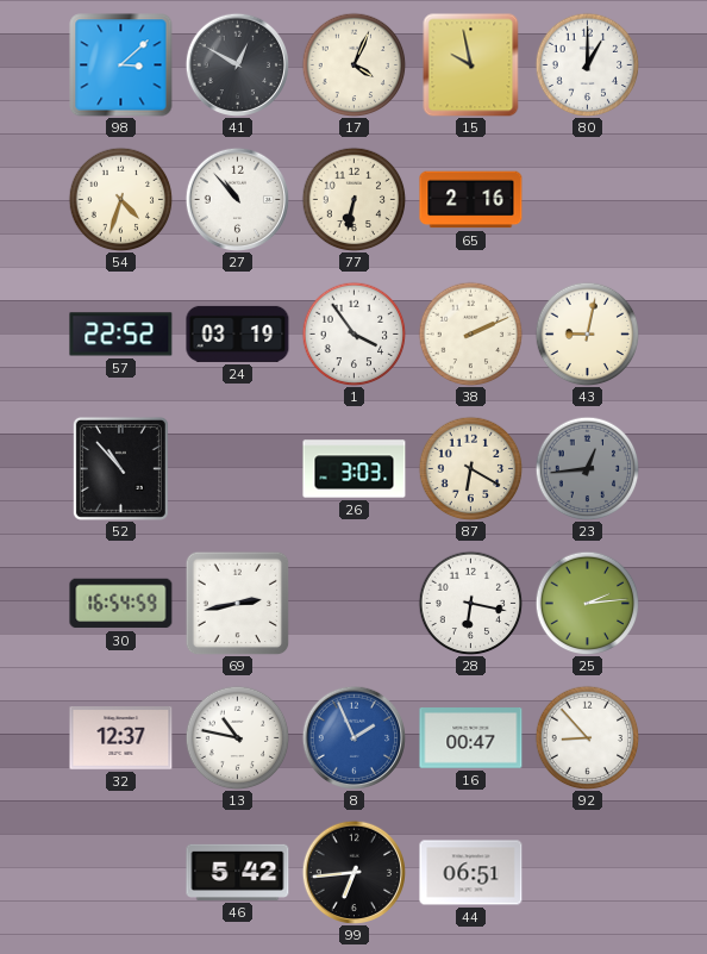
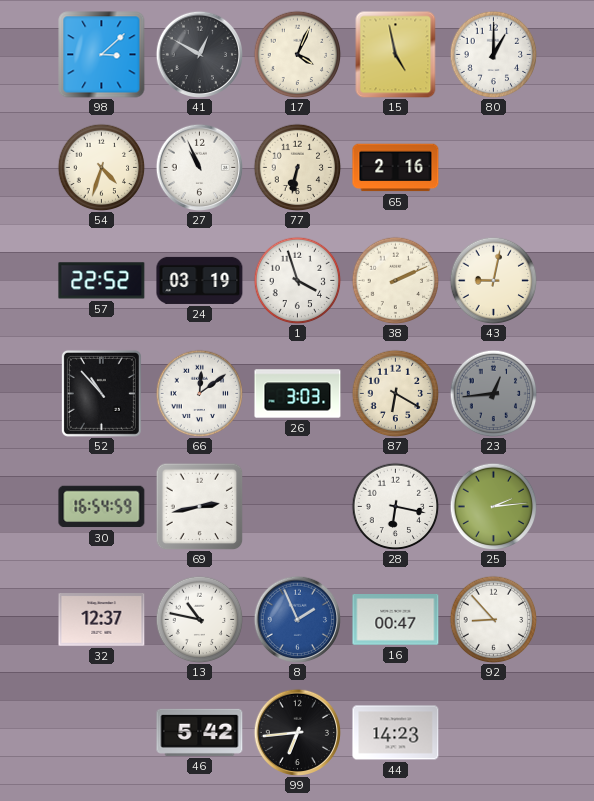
15: 9:58 -> 4:58 (396, 54)
27: 10:53 -> 10:56 (199, 167)
1: 3:54 -> 3:57 (297, 280)
66: none -> 12:09 (199, 393)
44: 06:51 -> 14:23 (396, 733)
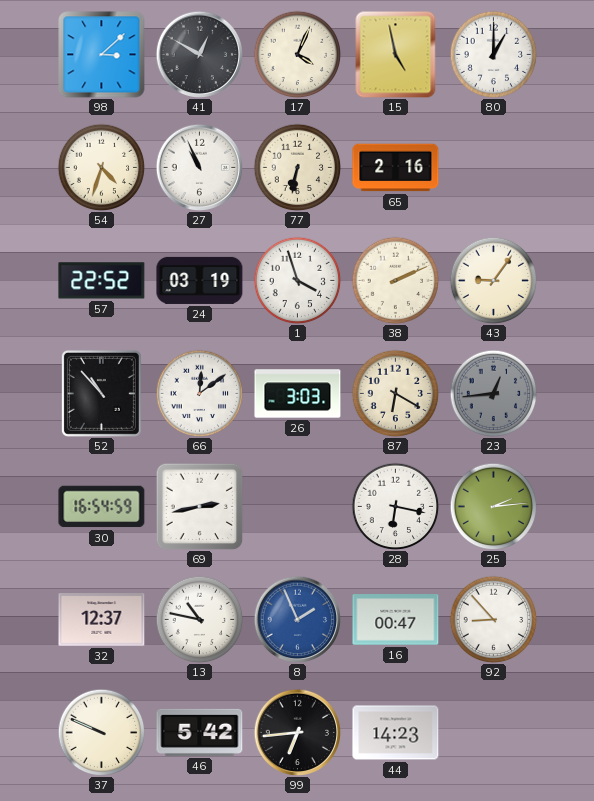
43: 9:02 -> 9:06 (493, 280)
37: none -> 9:49 (101, 732)
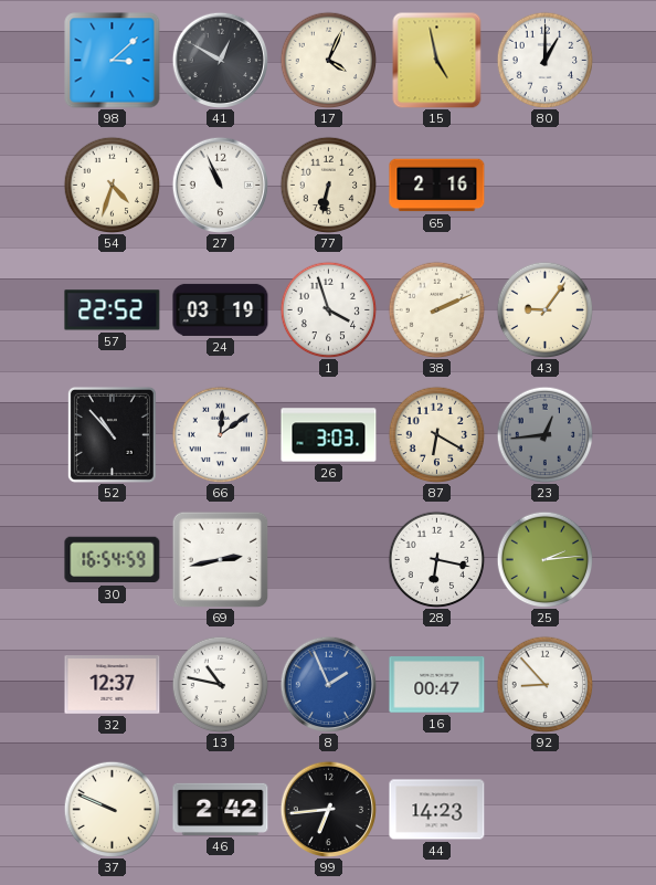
46: 5:42 -> 2:42 (221, 809)
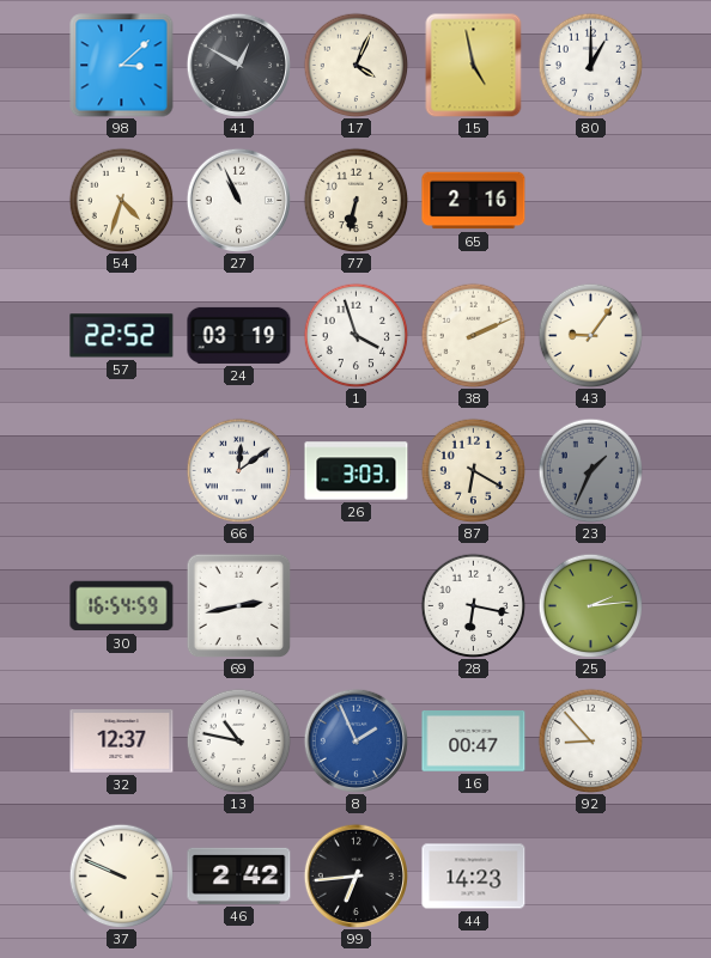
52: 10:53 -> none (112, 434)
23: 12:44 -> 1:34 (590, 470)
